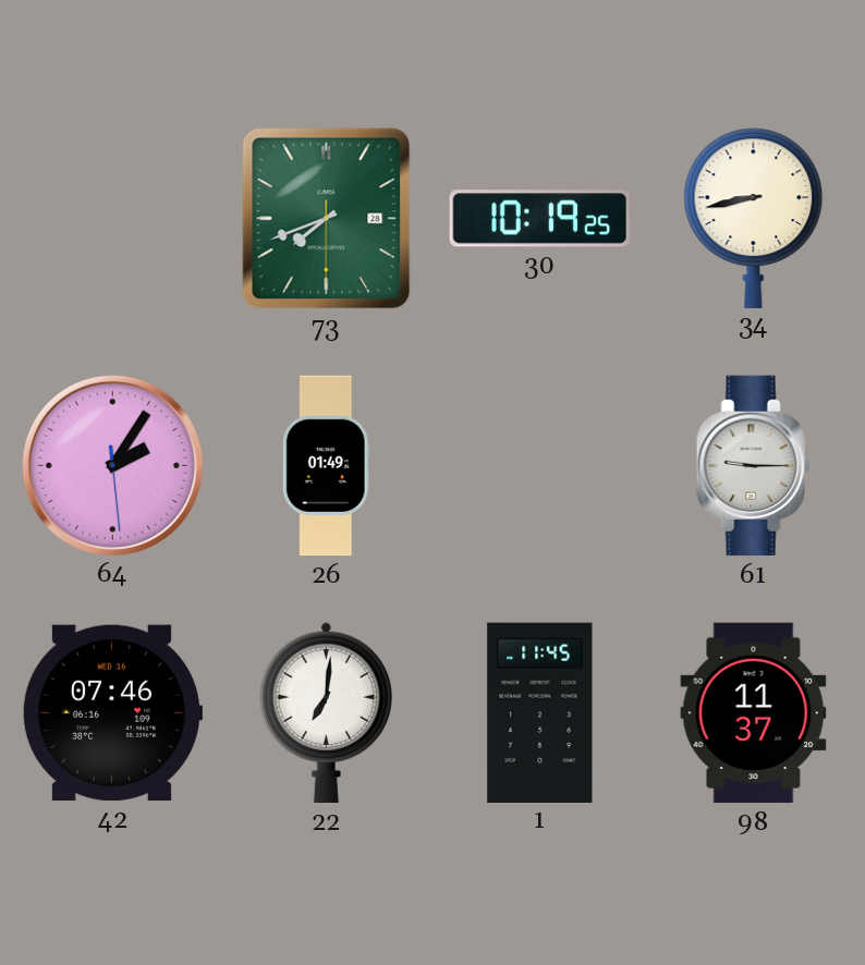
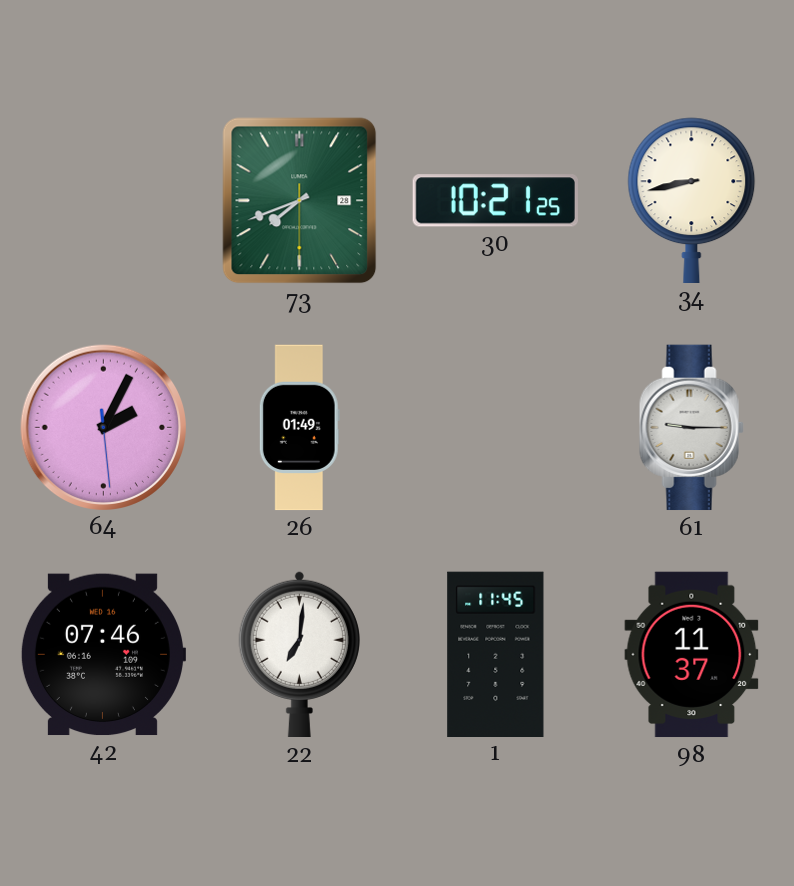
30: 10:19 -> 10:21 (495, 201)
64: 2:05 -> 2:04 (103, 427)
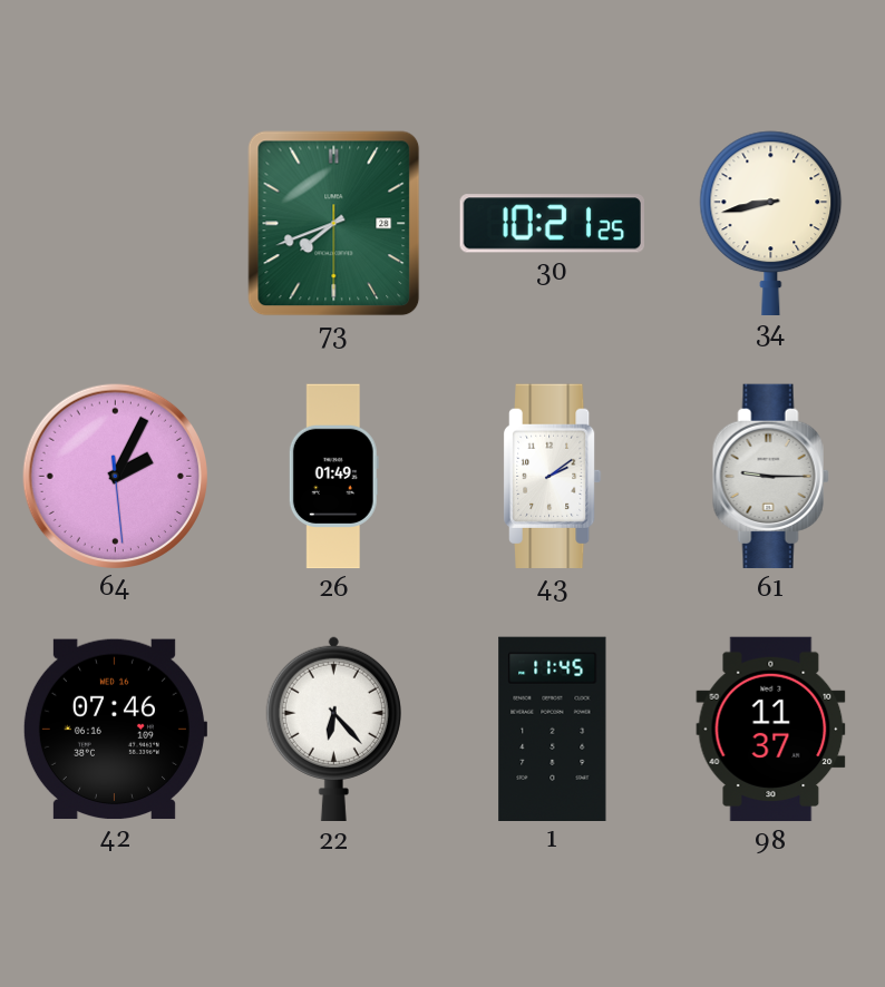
43: none -> 2:09 (553, 477)
22: 7:01 -> 6:23 (333, 729)
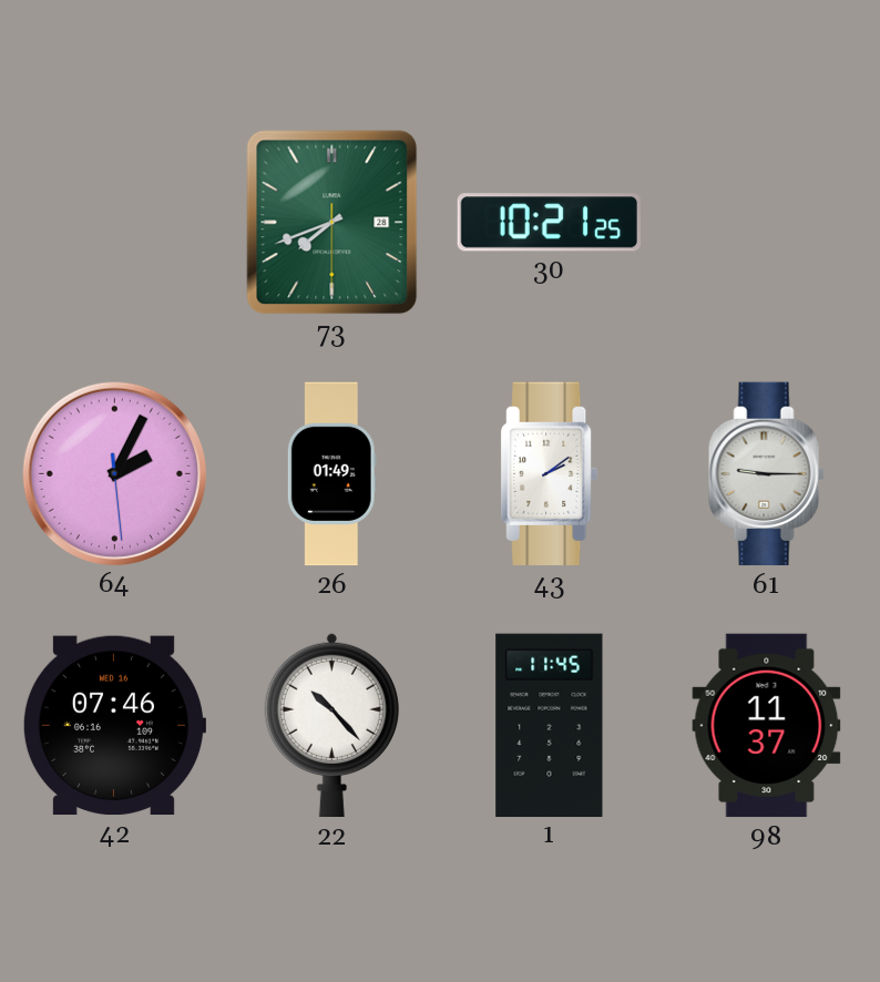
34: 8:43 -> none (771, 223)
22: 6:23 -> 10:23 (331, 725)
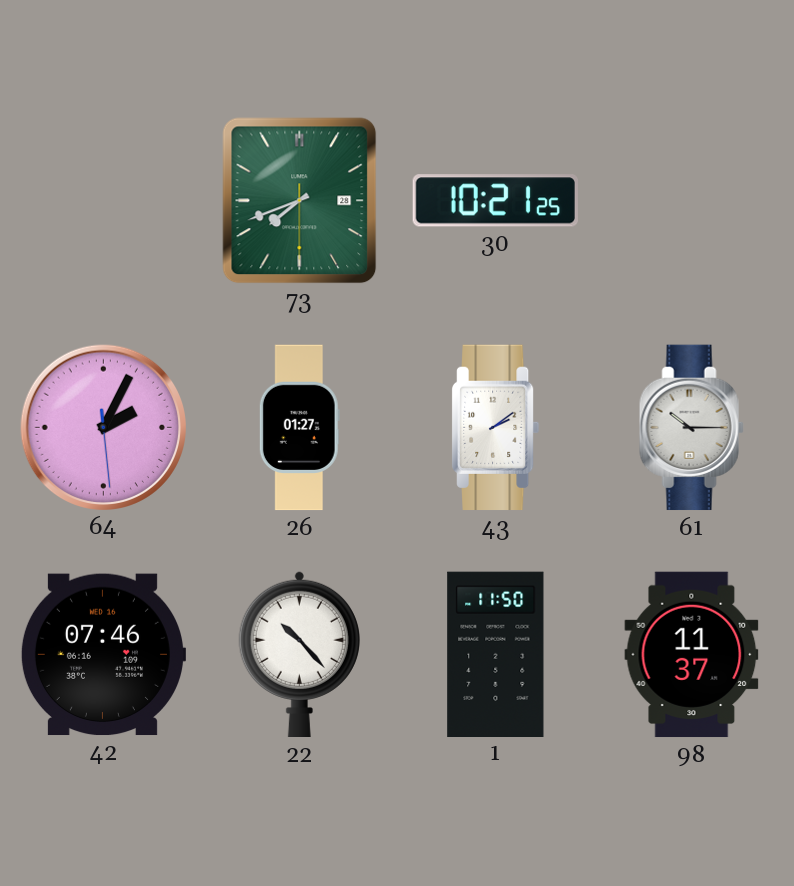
26: 01:49 -> 01:27 (299, 428)
61: 9:15 -> 10:15 (691, 428)
1: 11:45 -> 11:50 (496, 654)
